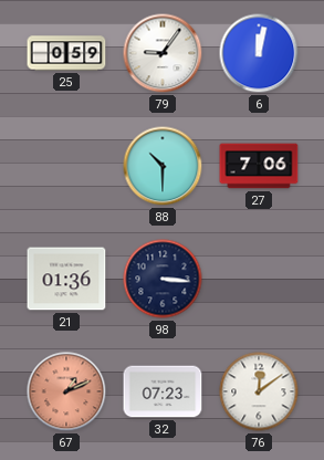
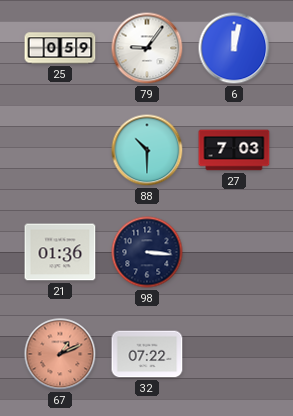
27: 7:06 -> 7:03 (234, 150)
32: 07:23 -> 07:22 (147, 354)
76: 12:09 -> none (259, 391)
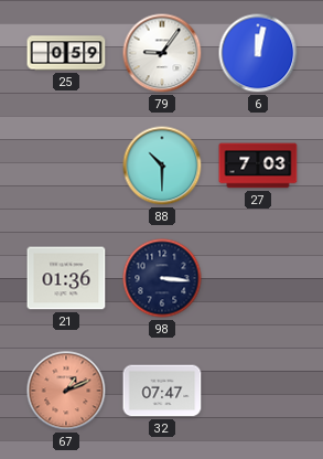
32: 07:22 -> 07:47 (162, 391)
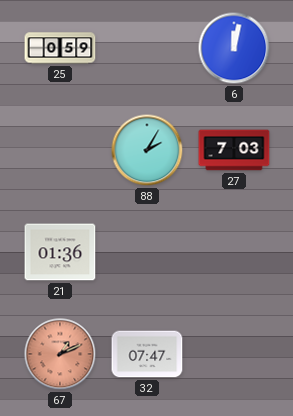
79: 9:06 -> none (162, 53)
88: 10:30 -> 2:05 (147, 150)
98: 3:16 -> none (162, 278)
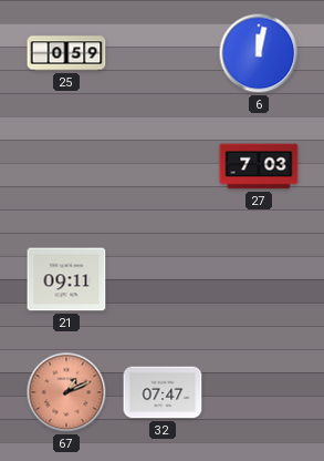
88: 2:05 -> none (147, 150)
21: 01:36 -> 09:11 (66, 279)
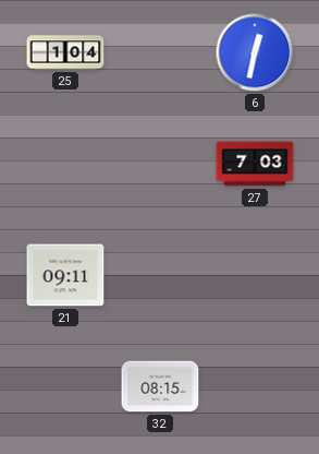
25: 0:59 -> 1:04 (65, 52)
6: 12:02 -> 12:32 (255, 52)
67: 1:11 -> none (66, 392)
32: 07:47 -> 08:15 (160, 386)
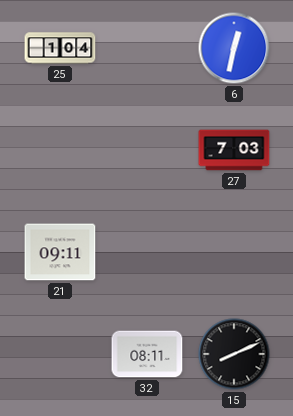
32: 08:15 -> 08:11 (147, 354)
15: none -> 8:11 (234, 354)
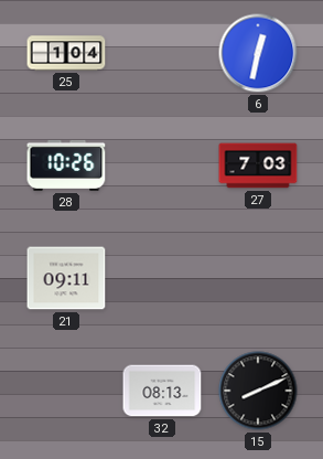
28: none -> 10:26 (66, 166)
32: 08:11 -> 08:13 (162, 391)
